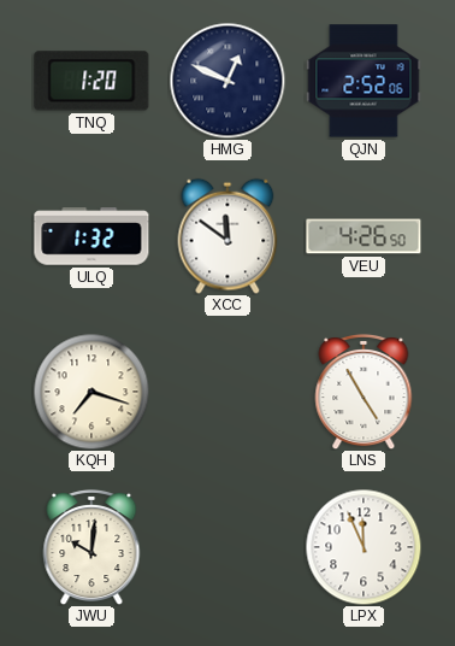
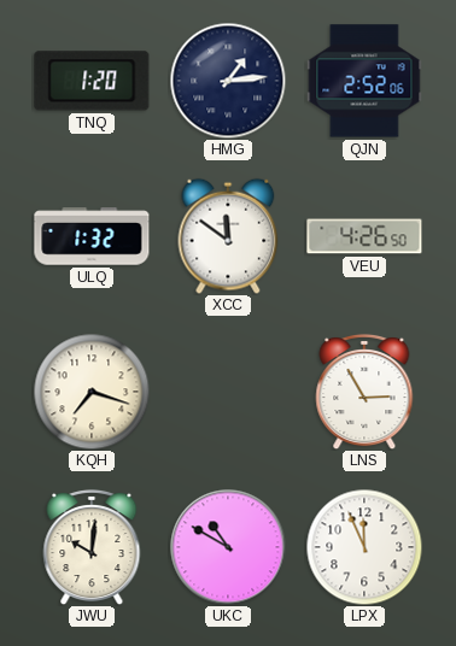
HMG: 12:49 -> 1:14 (228, 81)
LNS: 4:55 -> 2:55 (364, 392)
UKC: none -> 10:50 (228, 547)
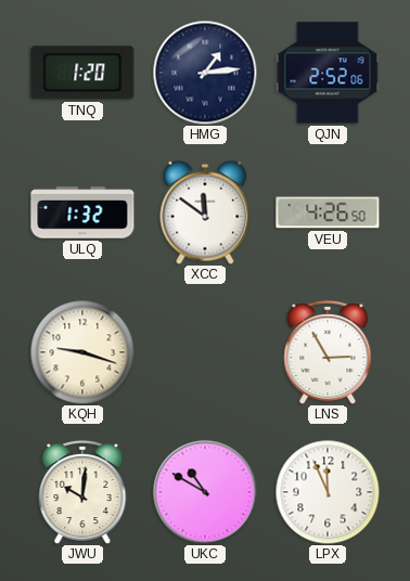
KQH: 7:18 -> 9:18 (82, 352)
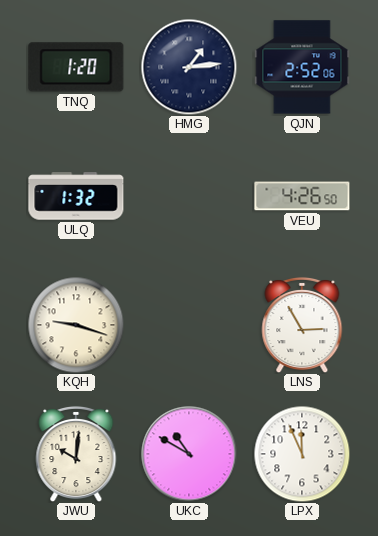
XCC: 11:51 -> none (205, 212)
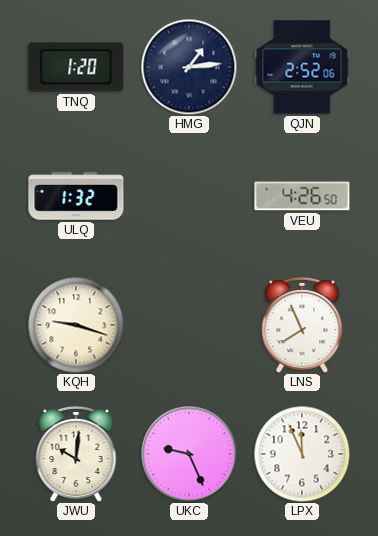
LNS: 2:55 -> 7:56 (302, 325)
UKC: 10:50 -> 9:26 (189, 454)
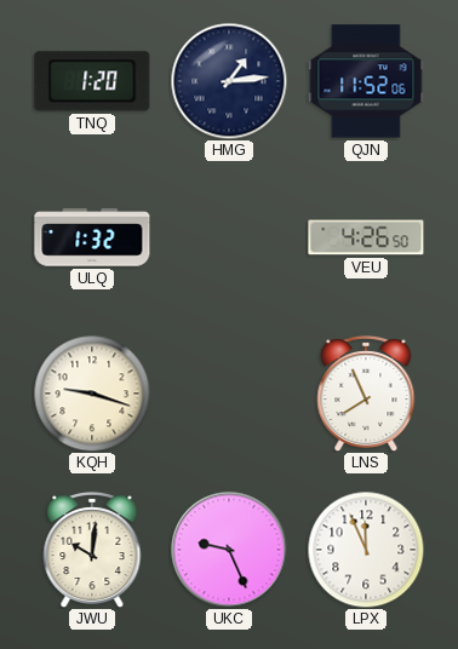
QJN: 2:52 -> 11:52 (366, 81)
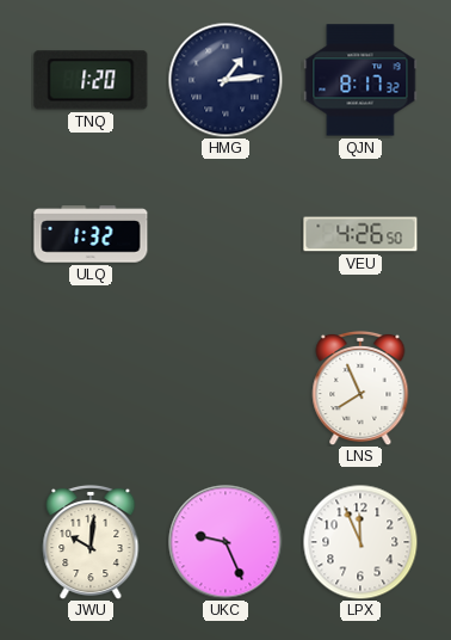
QJN: 11:52 -> 8:17 (360, 80)
KQH: 9:18 -> none (92, 394)
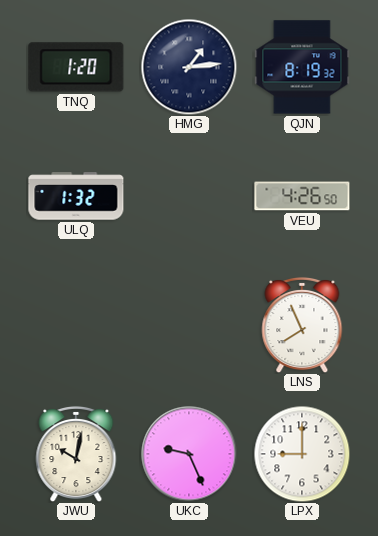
QJN: 8:17 -> 8:19 (302, 67)
JWU: 10:01 -> 10:02 (76, 454)
LPX: 11:56 -> 9:00 (302, 454)
